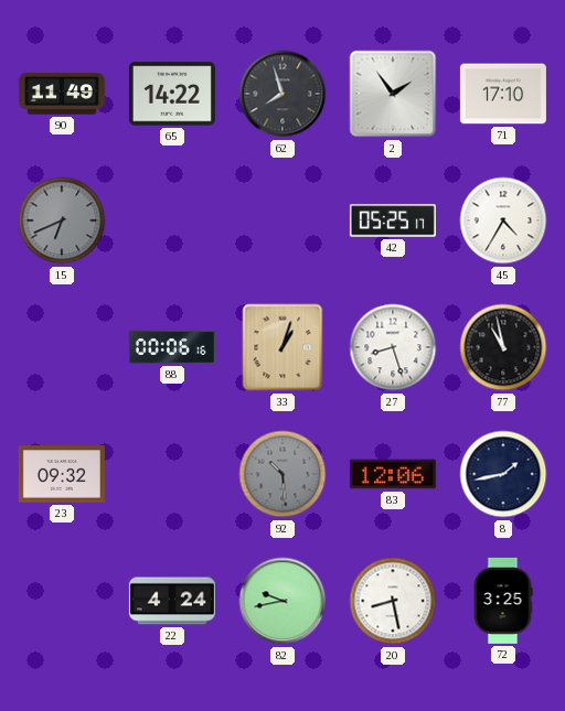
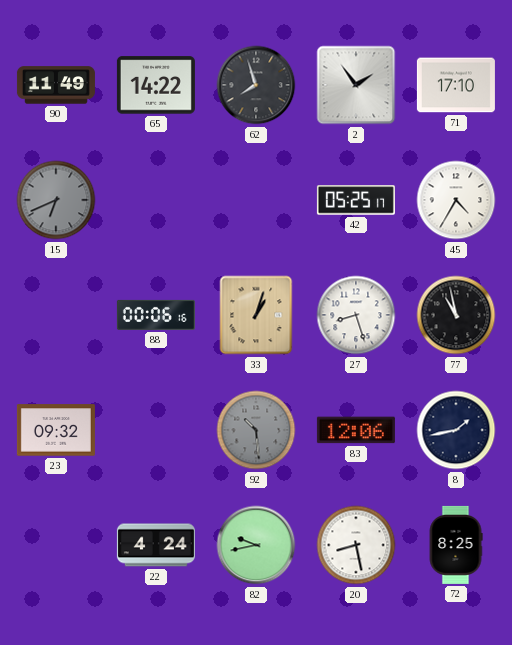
72: 3:25 -> 8:25 (456, 545)
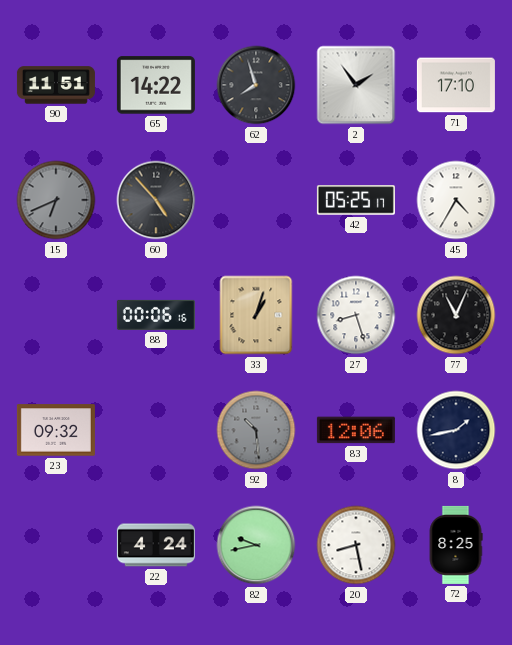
90: 11:49 -> 11:51 (56, 85)
60: none -> 4:53 (156, 200)
77: 10:58 -> 11:04 (456, 315)
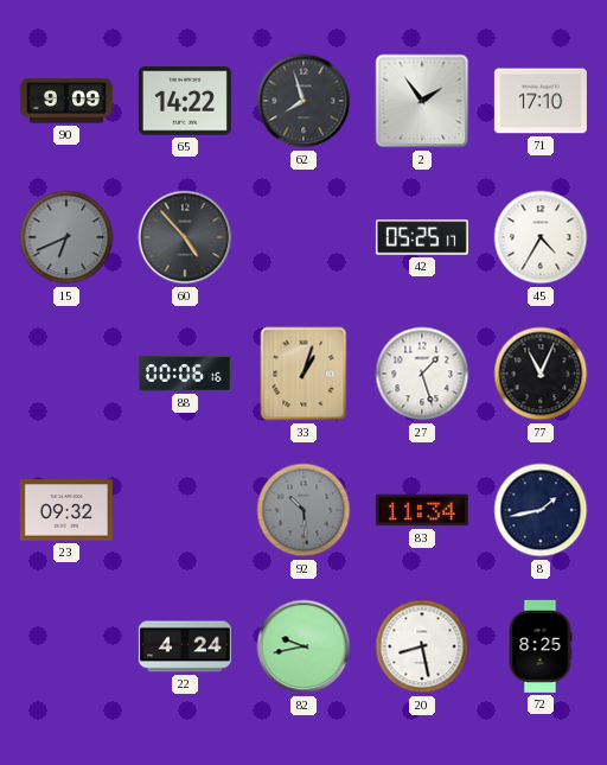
90: 11:51 -> 9:09 (66, 101)
27: 8:27 -> 1:27 (422, 374)
83: 12:06 -> 11:34 (422, 510)
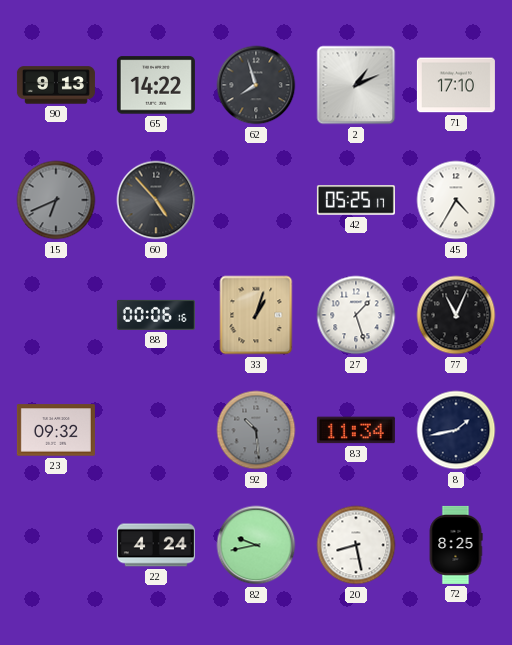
90: 9:09 -> 9:13 (56, 85)
2: 1:54 -> 1:11 (356, 85)
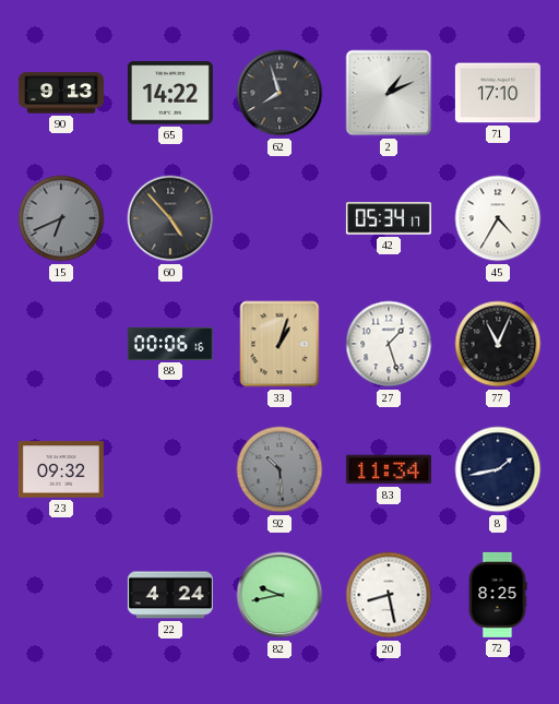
42: 05:25 -> 05:34 (389, 218)
